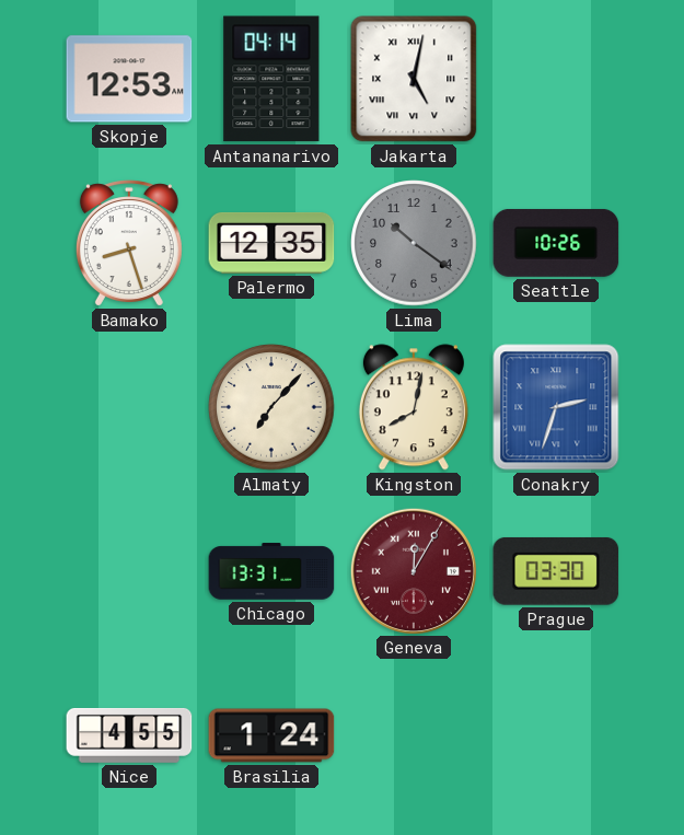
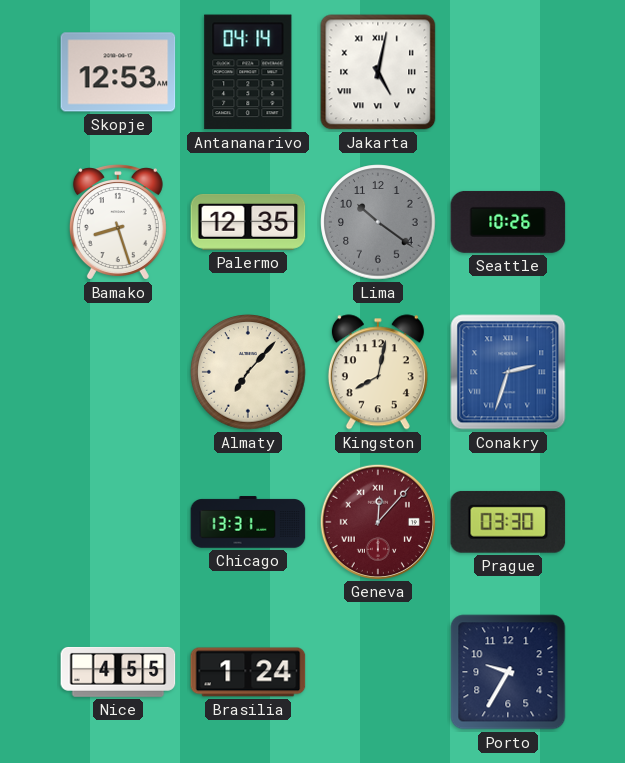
Geneva: 12:05 -> 12:07 (377, 521)
Porto: none -> 9:35 (508, 672)
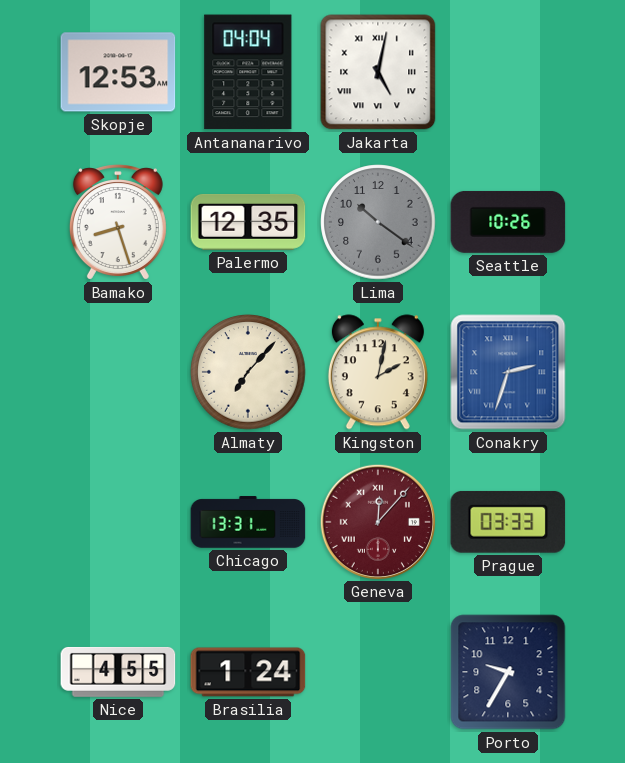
Antananarivo: 04:14 -> 04:04 (248, 72)
Kingston: 8:02 -> 2:02 (378, 372)
Prague: 03:30 -> 03:33 (508, 522)
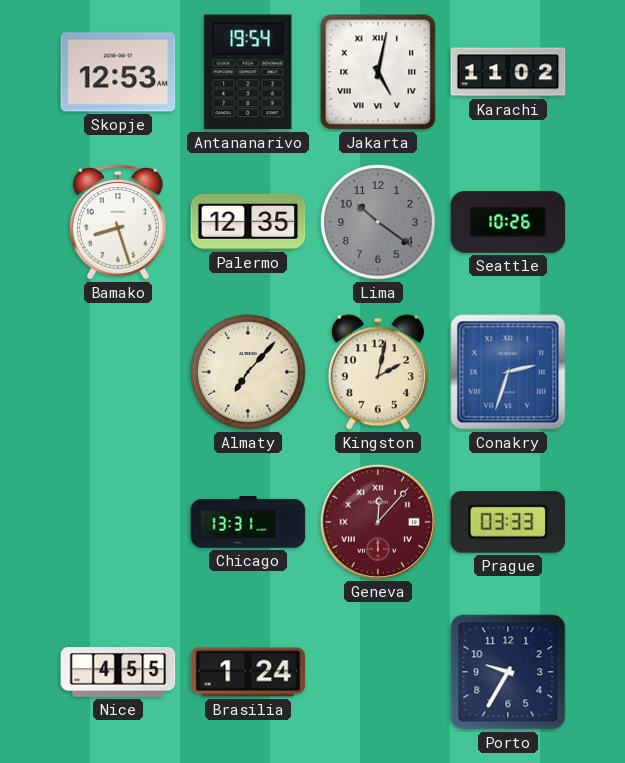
Antananarivo: 04:04 -> 19:54 (248, 72)
Karachi: none -> 11:02 (508, 72)
